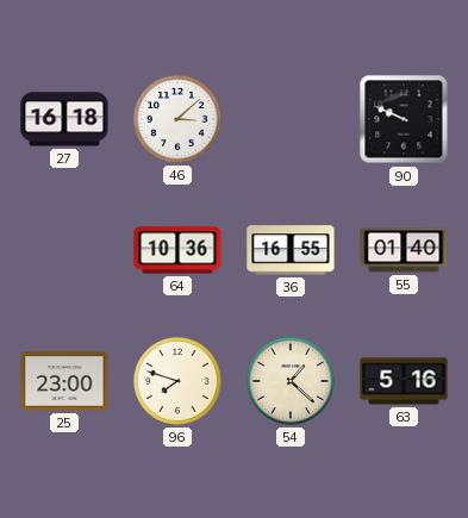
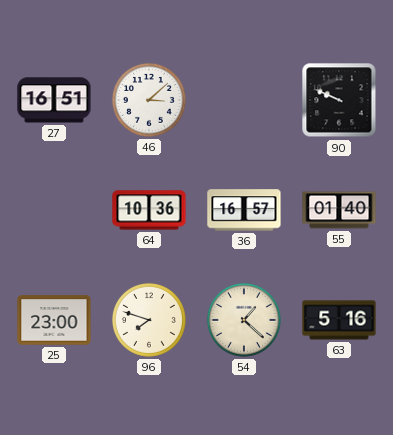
27: 16:18 -> 16:51 (54, 100)
36: 16:55 -> 16:57 (244, 210)
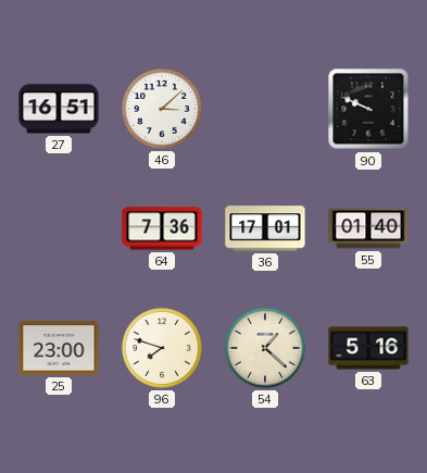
64: 10:36 -> 7:36 (162, 228)
36: 16:57 -> 17:01 (265, 228)
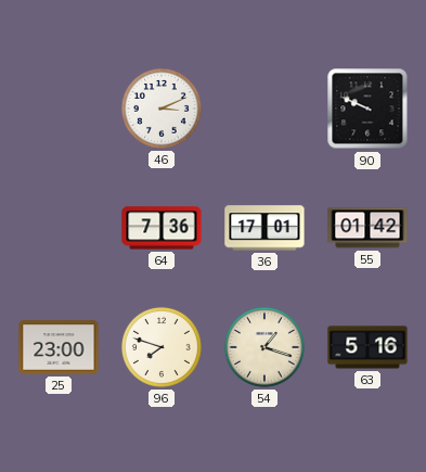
27: 16:51 -> none (59, 109)
46: 3:08 -> 3:11 (162, 109)
55: 01:40 -> 01:42 (367, 228)
54: 1:22 -> 1:18 (264, 347)
